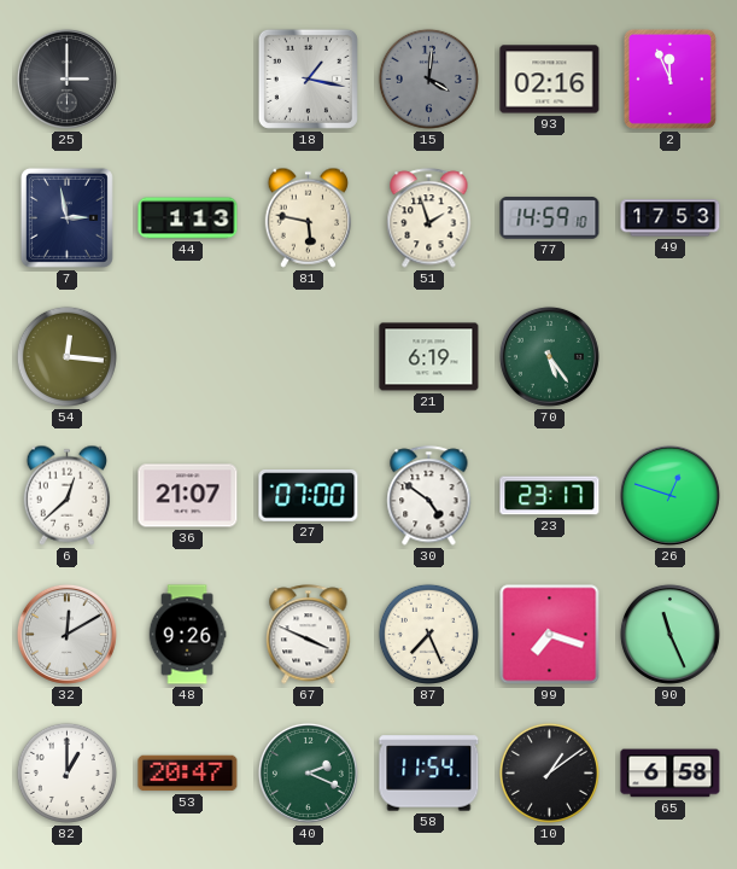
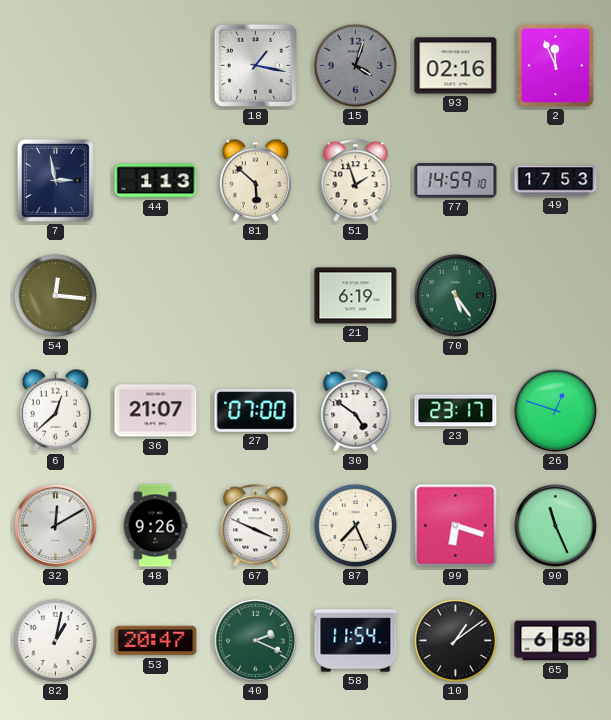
25: 3:00 -> none (66, 78)
15: 4:01 -> 4:03 (355, 65)
81: 5:47 -> 5:52 (256, 180)
99: 7:18 -> 6:18 (456, 526)
82: 1:00 -> 1:02 (55, 640)
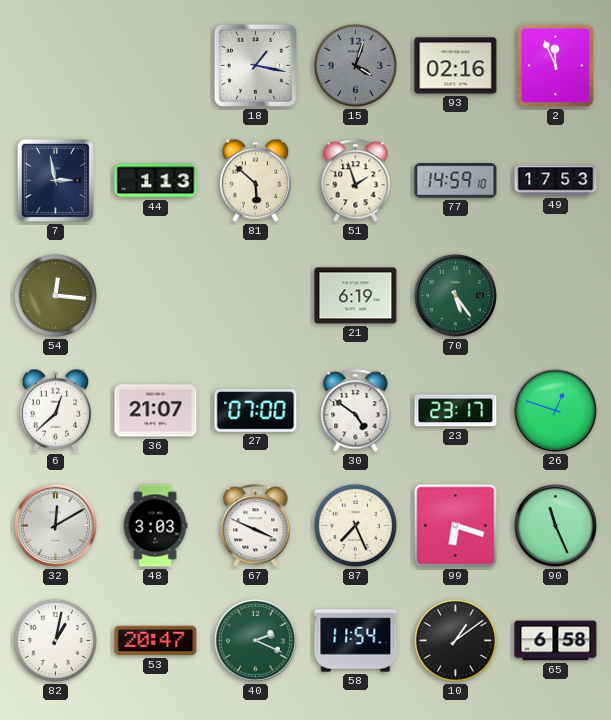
48: 9:26 -> 3:03 (155, 526)
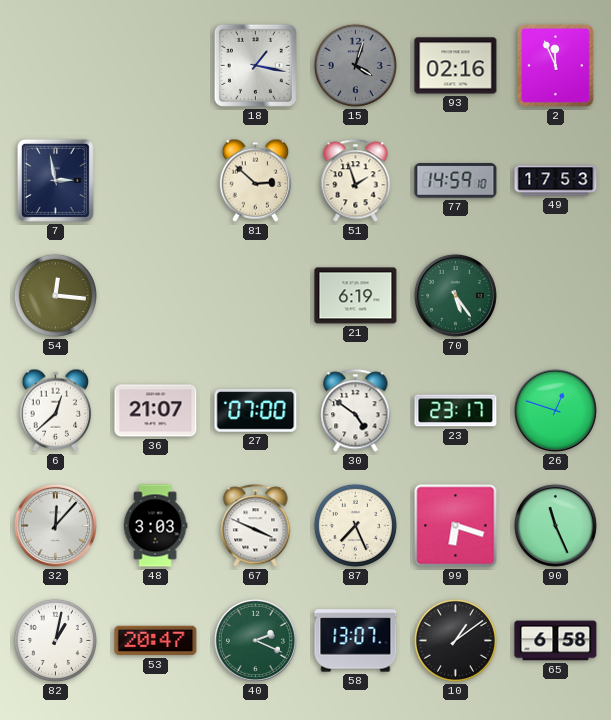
44: 1:13 -> none (156, 181)
81: 5:52 -> 2:52 (256, 180)
32: 12:10 -> 12:07 (55, 525)
58: 11:54 -> 13:07 (356, 641)
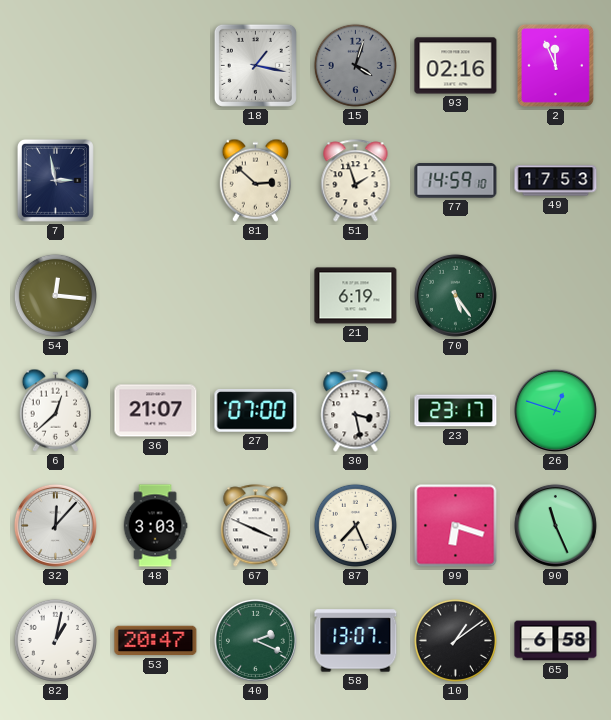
30: 4:51 -> 3:28 (356, 411)
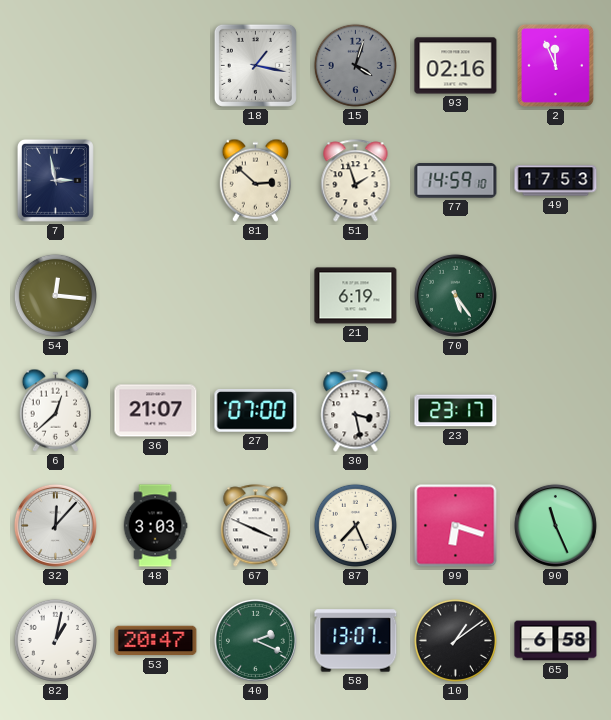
26: 12:48 -> none (555, 410)
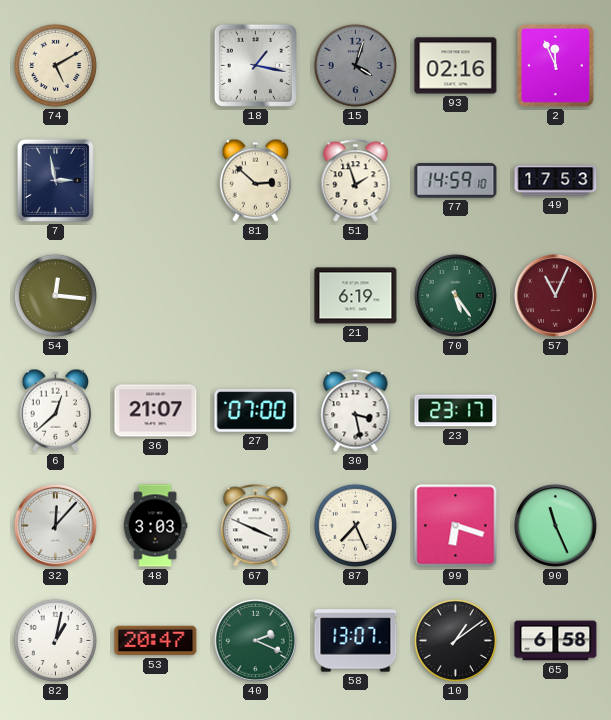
74: none -> 5:10 (55, 65)
57: none -> 11:04 (555, 295)
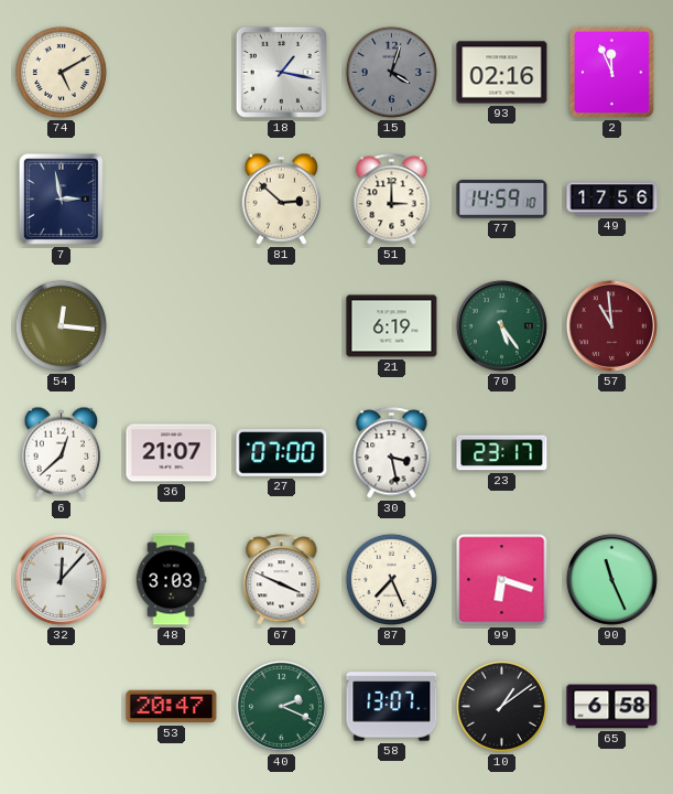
51: 1:57 -> 3:00 (392, 200)
49: 17:53 -> 17:56 (612, 200)
57: 11:04 -> 10:59 (611, 325)
82: 1:02 -> none (55, 640)
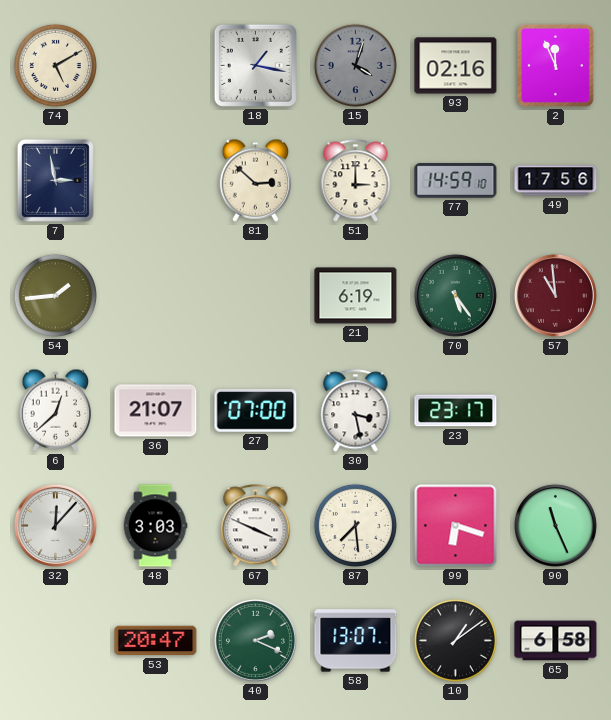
54: 12:16 -> 1:44 (55, 295)
87: 7:26 -> 7:29 (355, 525)
